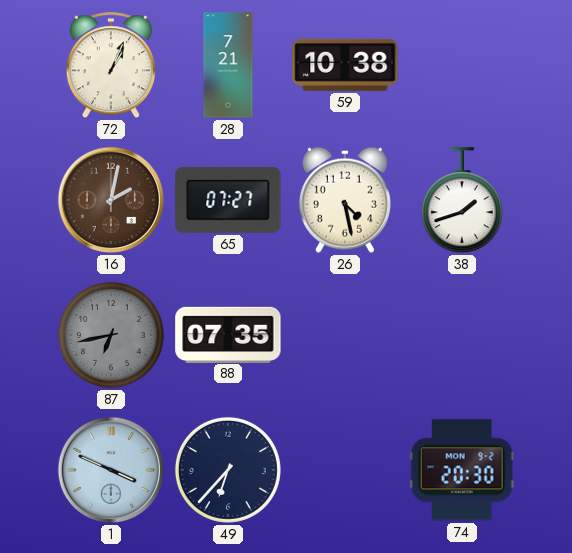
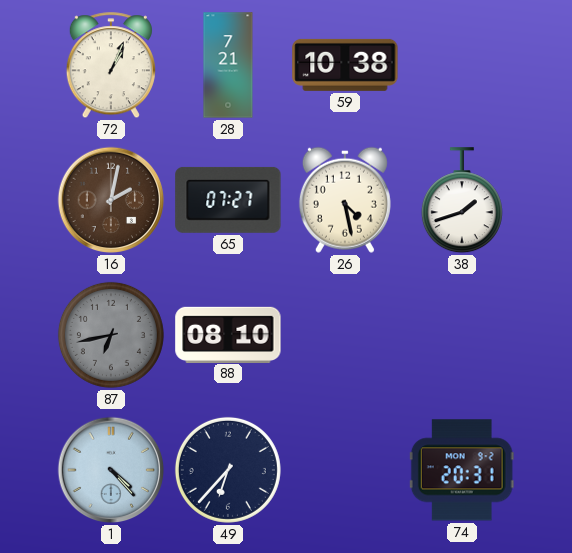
88: 07:35 -> 08:10 (228, 334)
1: 3:49 -> 4:23 (111, 470)
74: 20:30 -> 20:31 (462, 470)
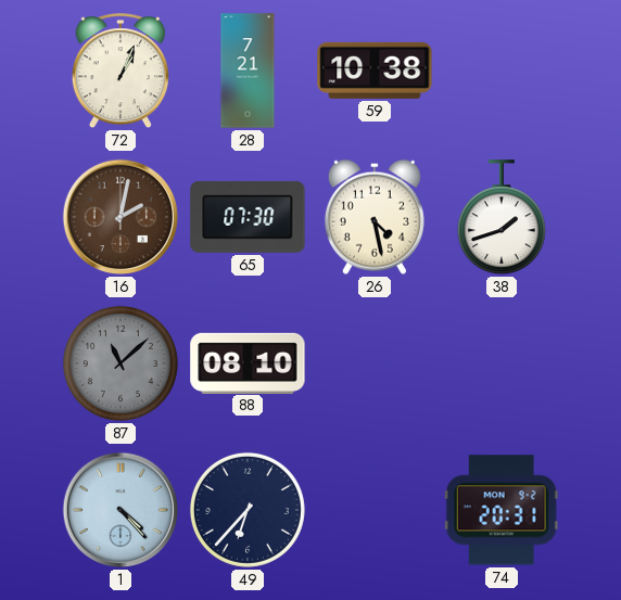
65: 07:27 -> 07:30 (248, 217)
87: 6:43 -> 11:08 (121, 363)
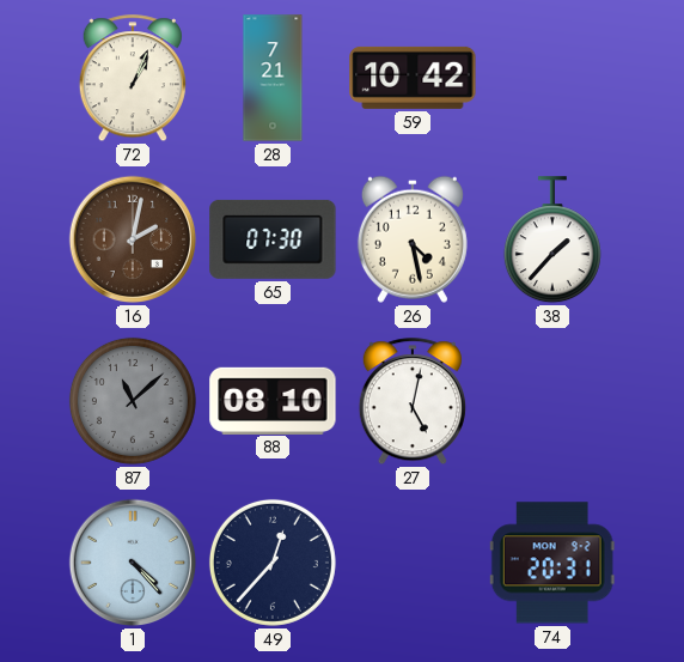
59: 10:38 -> 10:42 (413, 78)
38: 1:42 -> 1:37 (552, 241)
27: none -> 5:02 (413, 402)
49: 6:37 -> 12:37 (273, 563)
